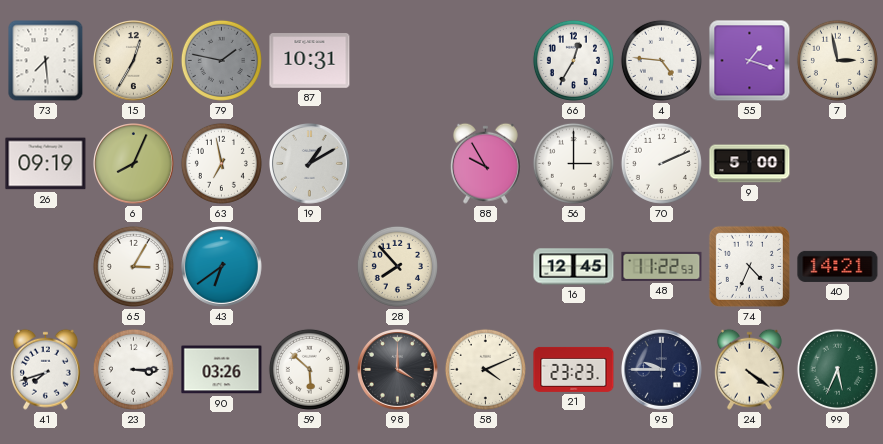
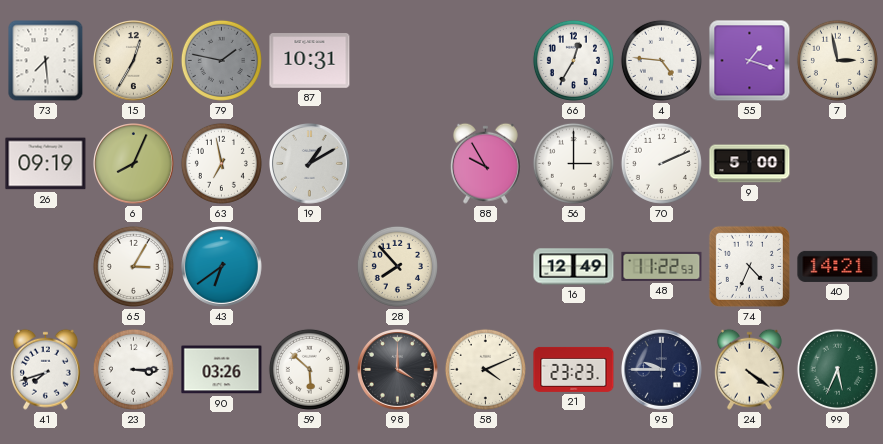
16: 12:45 -> 12:49 (574, 267)
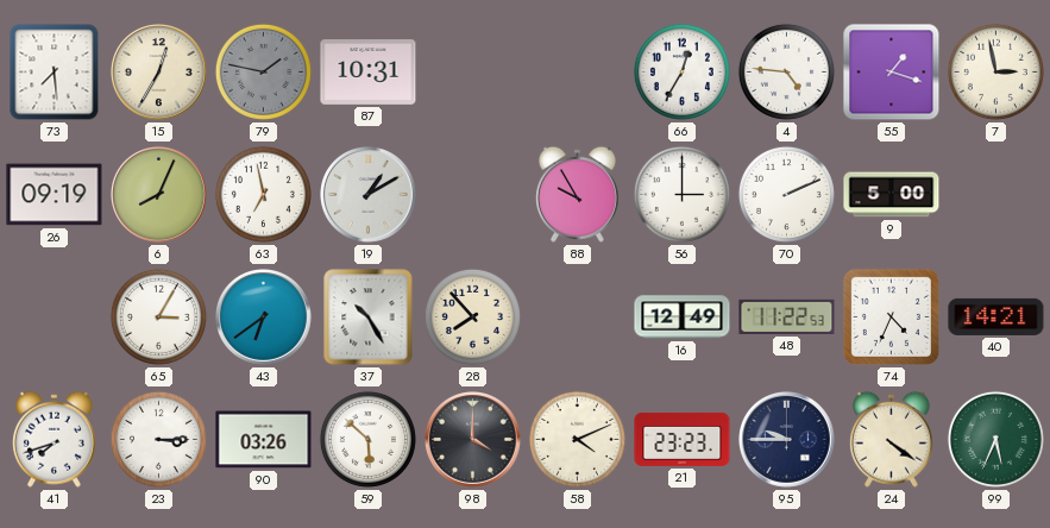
37: none -> 10:25 (369, 318)
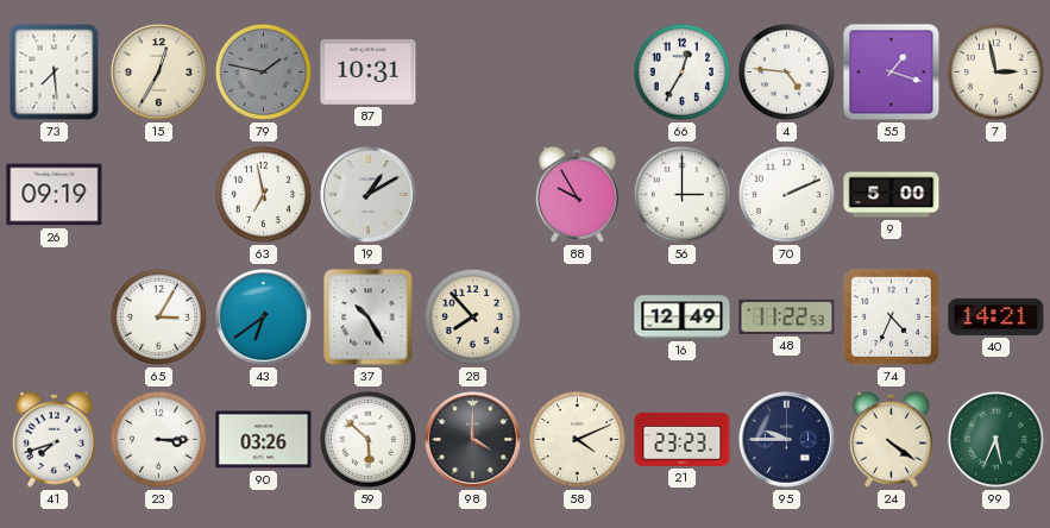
6: 8:04 -> none (159, 195)
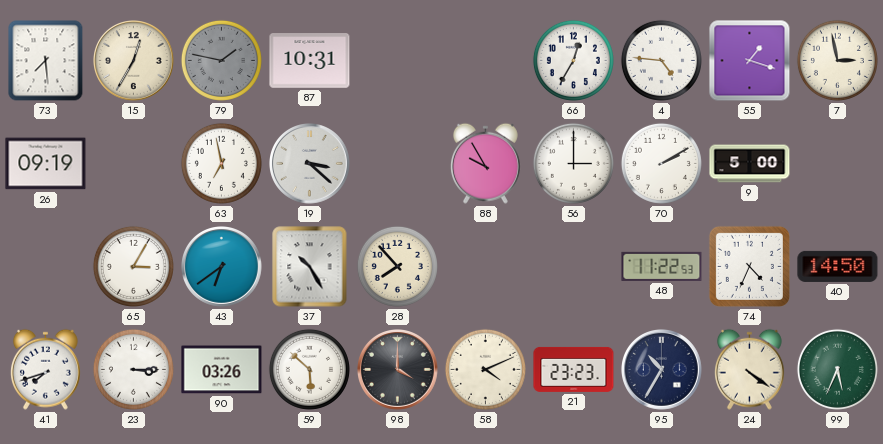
19: 1:10 -> 3:22 (310, 164)
70: 2:11 -> 2:10 (661, 163)
16: 12:49 -> none (683, 318)
40: 14:21 -> 14:50 (838, 266)
95: 9:45 -> 10:35 (662, 370)
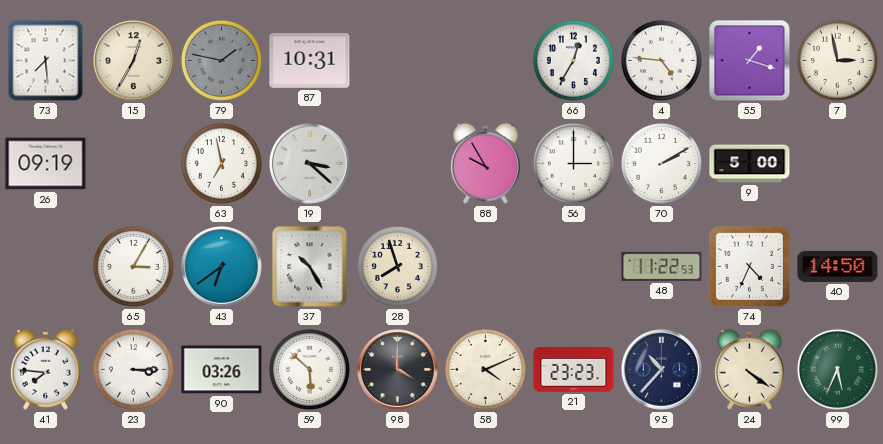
28: 7:53 -> 7:57 (397, 266)
41: 7:42 -> 7:46 (45, 369)
95: 10:35 -> 10:37 (662, 370)
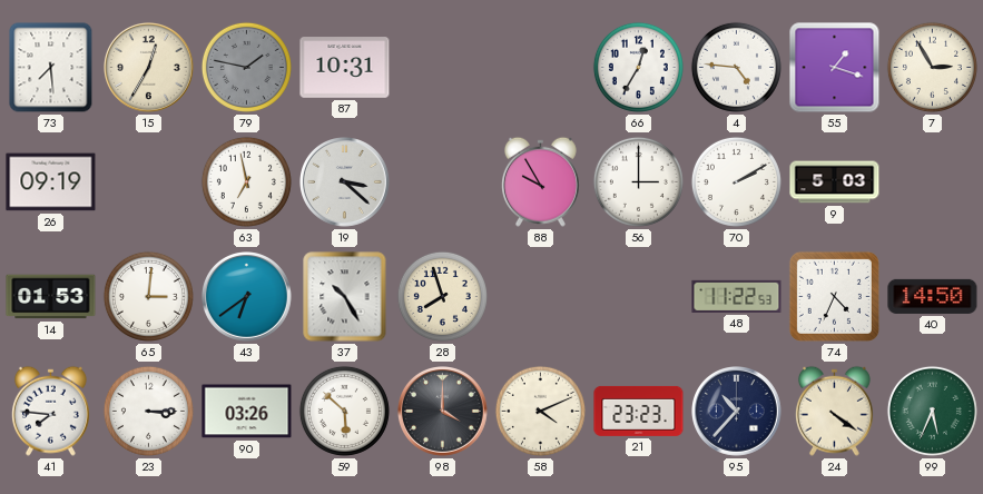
7: 2:58 -> 2:55 (932, 67)
9: 5:00 -> 5:03 (835, 182)
14: none -> 01:53 (51, 297)
65: 3:05 -> 3:01 (148, 296)
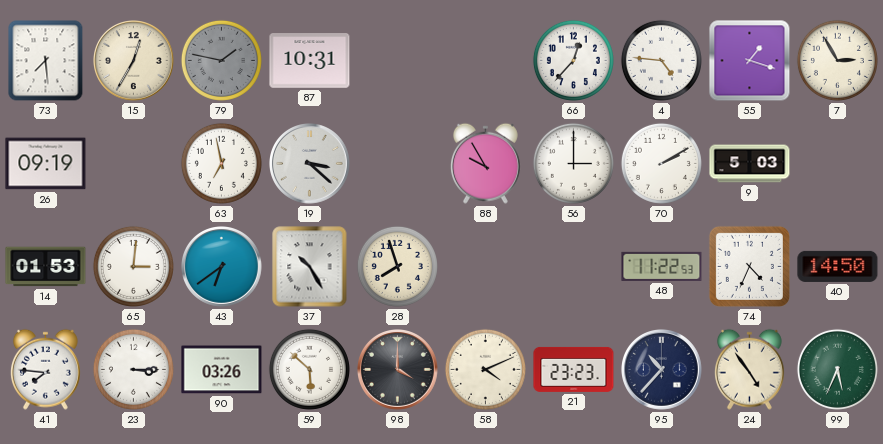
66: 12:35 -> 12:37 (573, 60)
24: 4:21 -> 4:54 (749, 369)
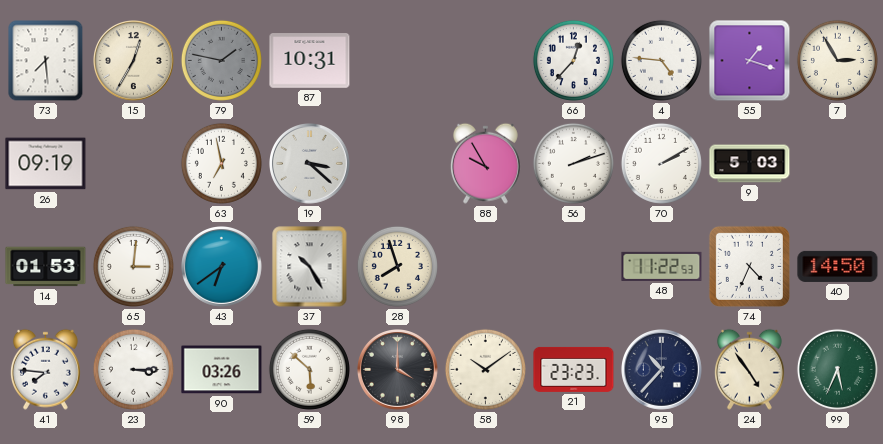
56: 3:00 -> 2:12 (573, 163)
58: 4:11 -> 10:09 (485, 369)
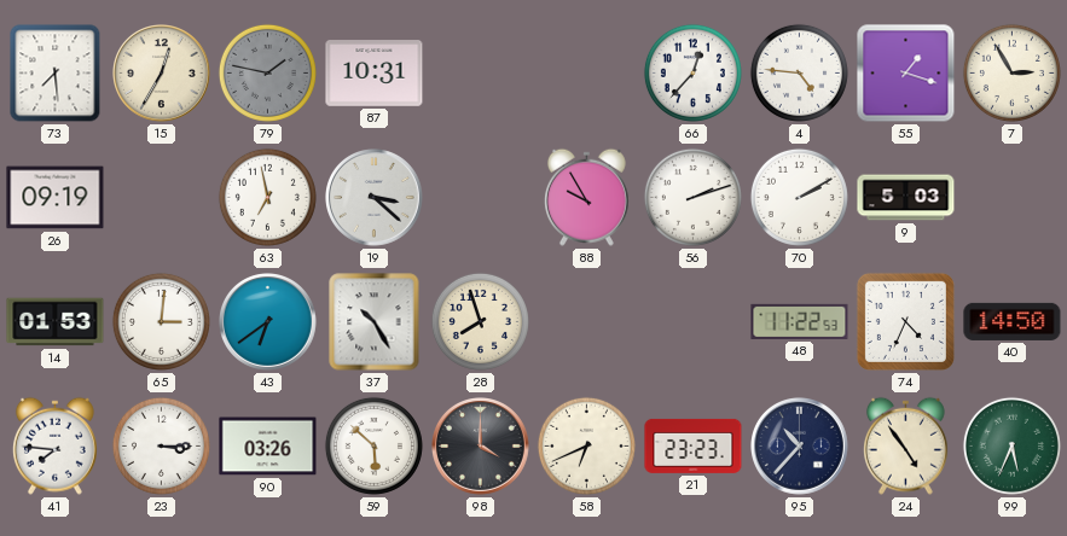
58: 10:09 -> 6:41 (586, 445)
